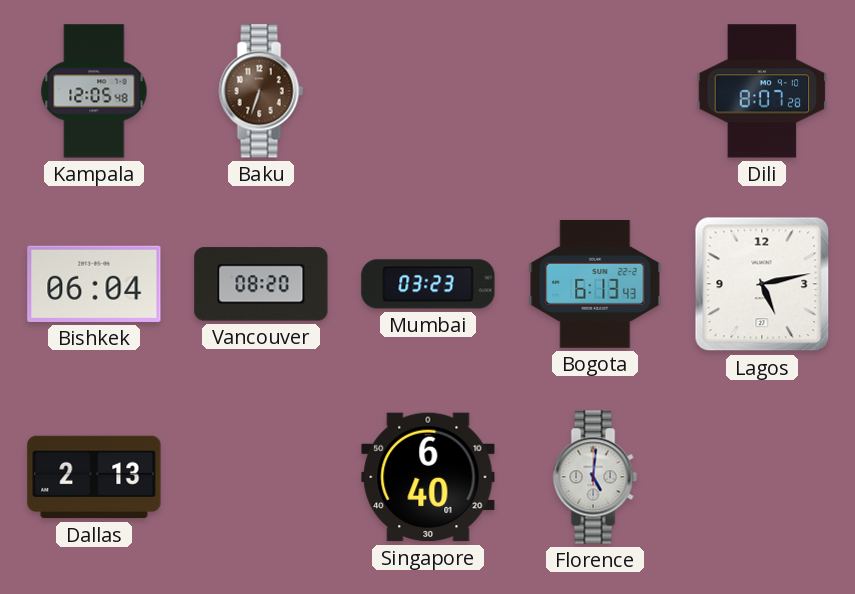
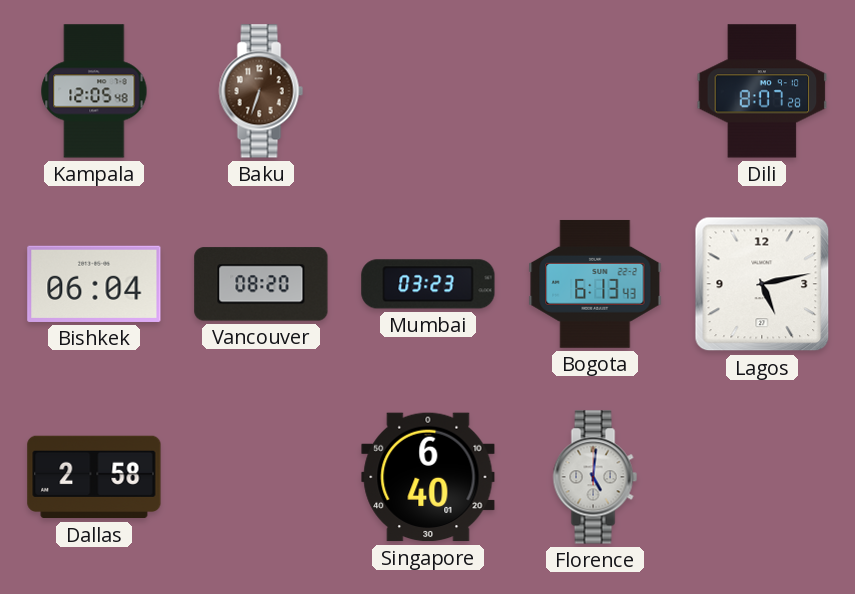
Dallas: 2:13 -> 2:58 (94, 477)
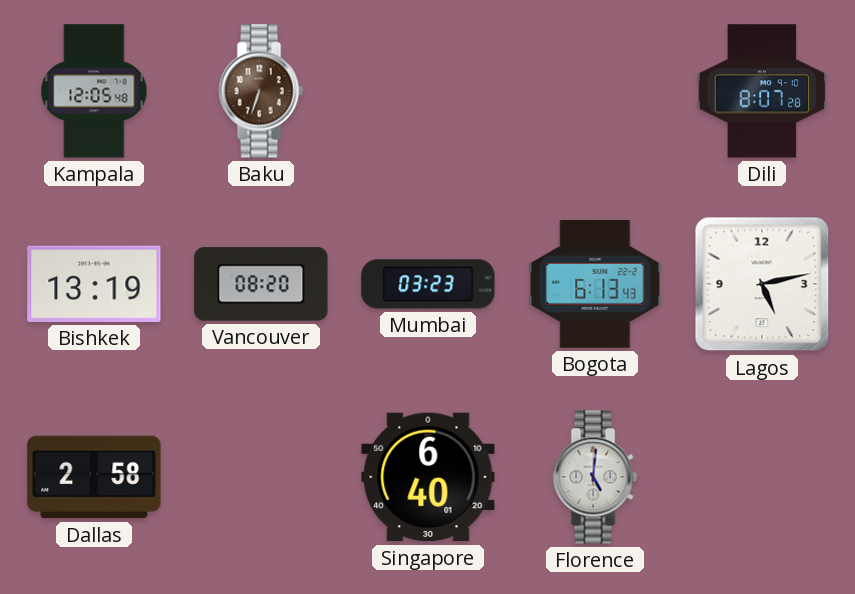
Bishkek: 06:04 -> 13:19 (94, 284)
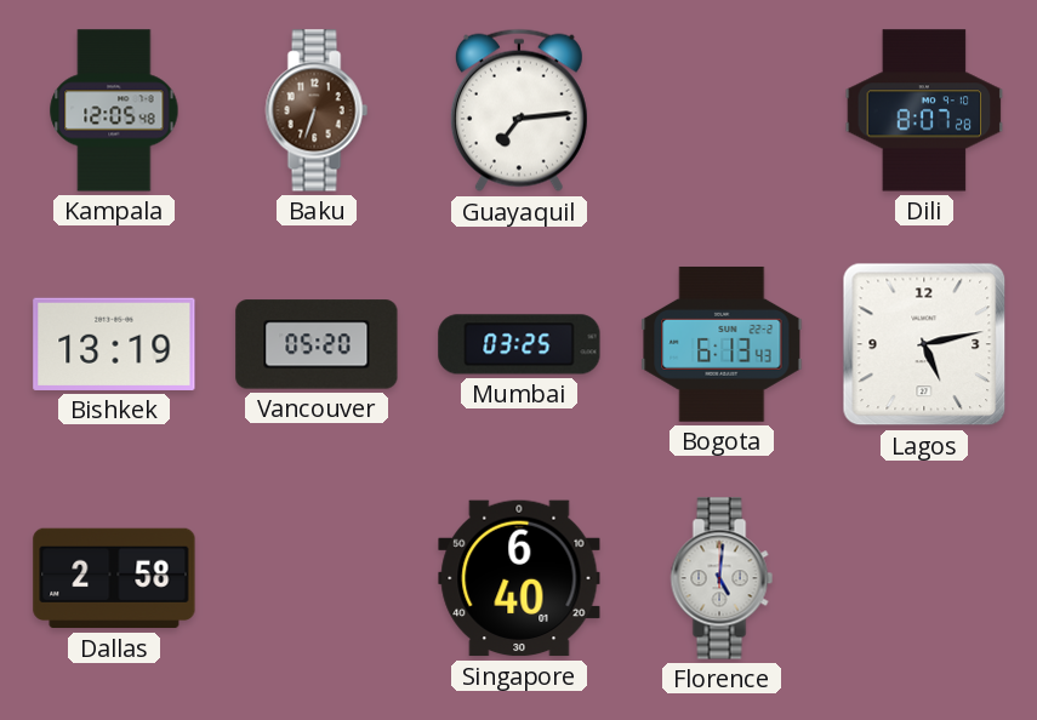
Guayaquil: none -> 7:14 (519, 110)
Vancouver: 08:20 -> 05:20 (317, 344)
Mumbai: 03:23 -> 03:25 (519, 344)
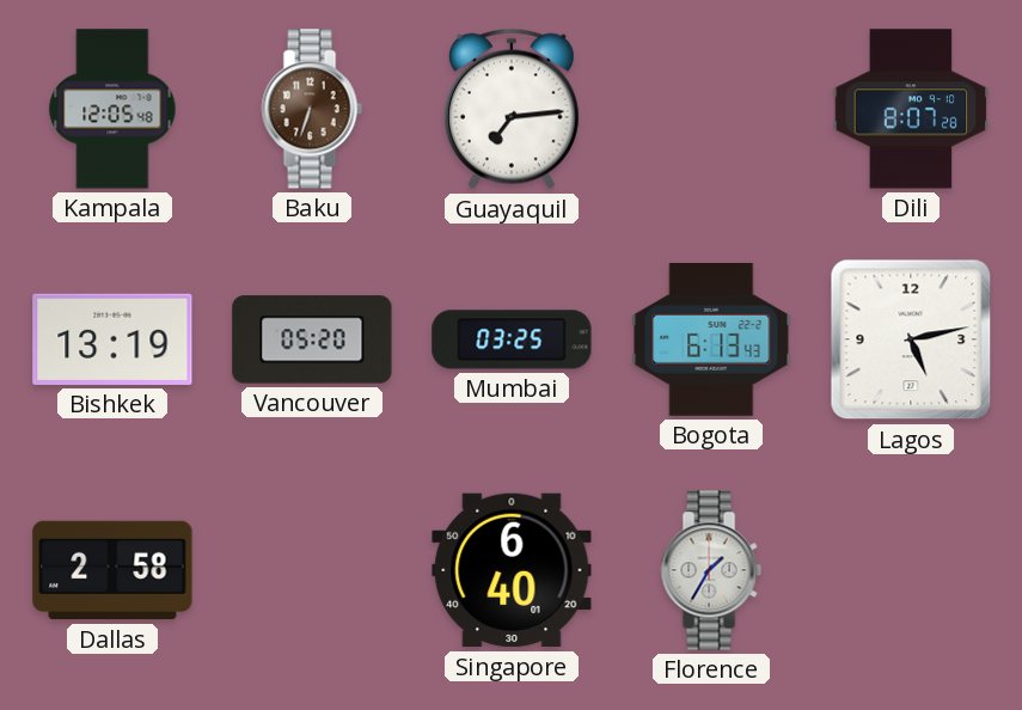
Florence: 5:01 -> 1:35 (711, 570)
